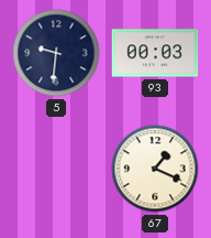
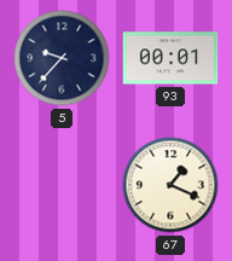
5: 9:31 -> 9:37 (62, 58)
93: 00:03 -> 00:01 (170, 58)
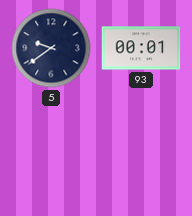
5: 9:37 -> 9:39 (51, 48)
67: 1:19 -> none (170, 185)
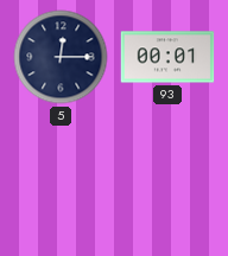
5: 9:39 -> 12:15 (61, 57)
